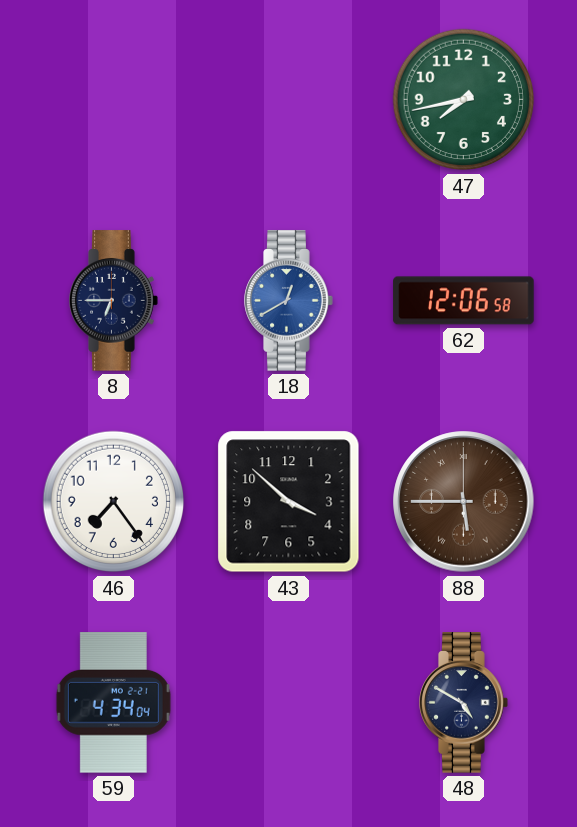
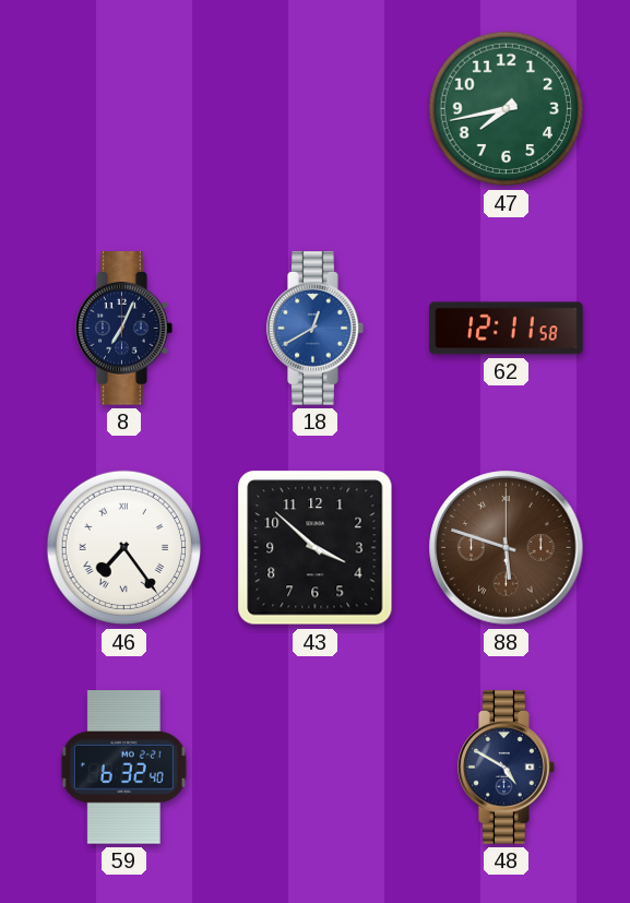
8: 6:45 -> 7:04 (124, 329)
62: 12:06 -> 12:11 (507, 329)
46 numerals: Arabic -> Roman (124, 548)
88: 5:45 -> 5:48 (507, 548)
59: 4:34 -> 6:32 (123, 768)
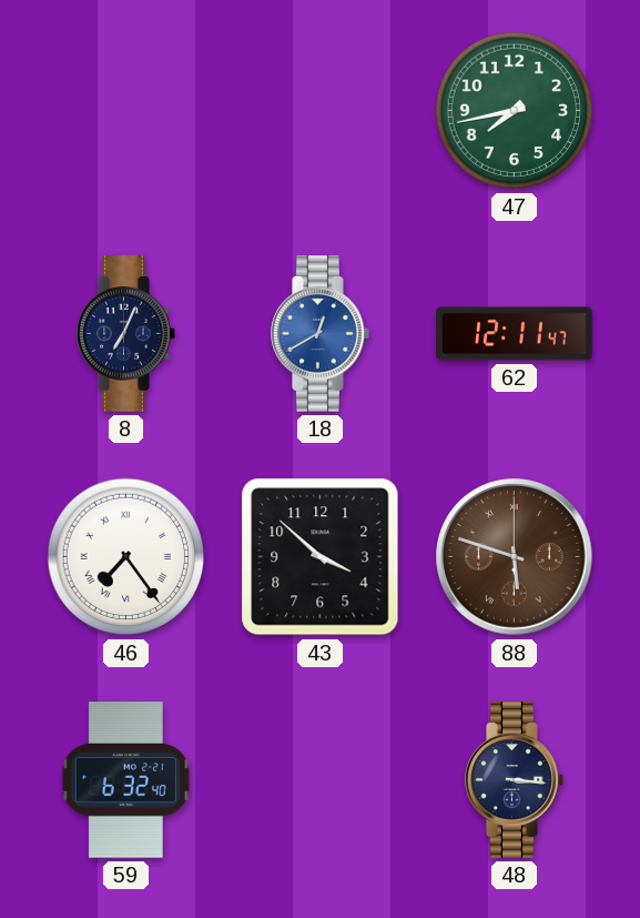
62: 12:11:58 -> 12:11:47 (515, 334)
48: 4:50 -> 3:16 (515, 780)
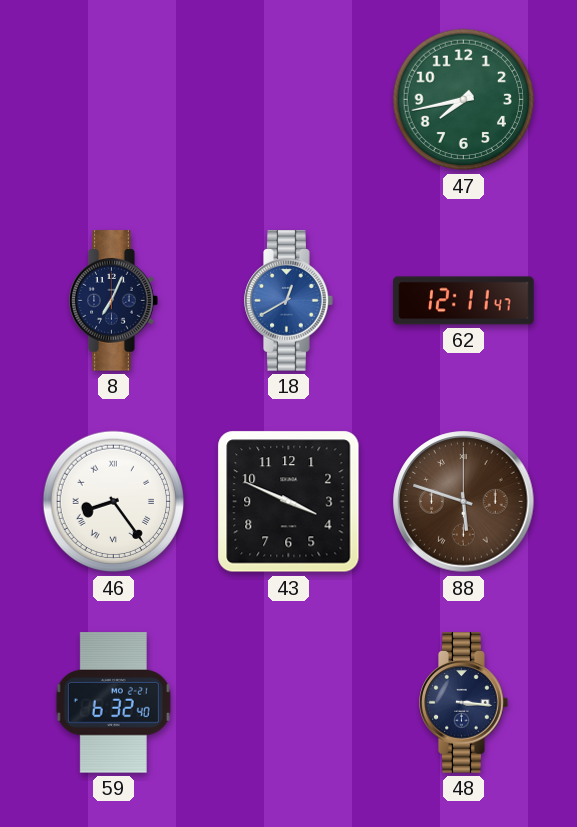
46: 7:24 -> 8:24 (114, 502)
43: 3:52 -> 3:49 (289, 502)
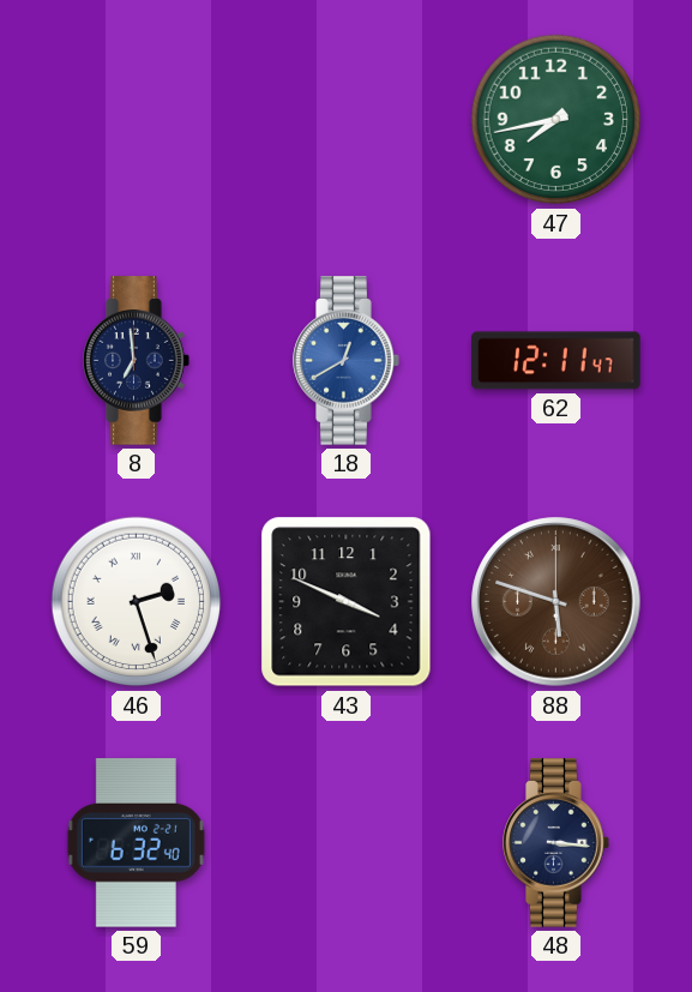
8: 7:04 -> 6:59 (137, 361)
46: 8:24 -> 2:27 (137, 602)
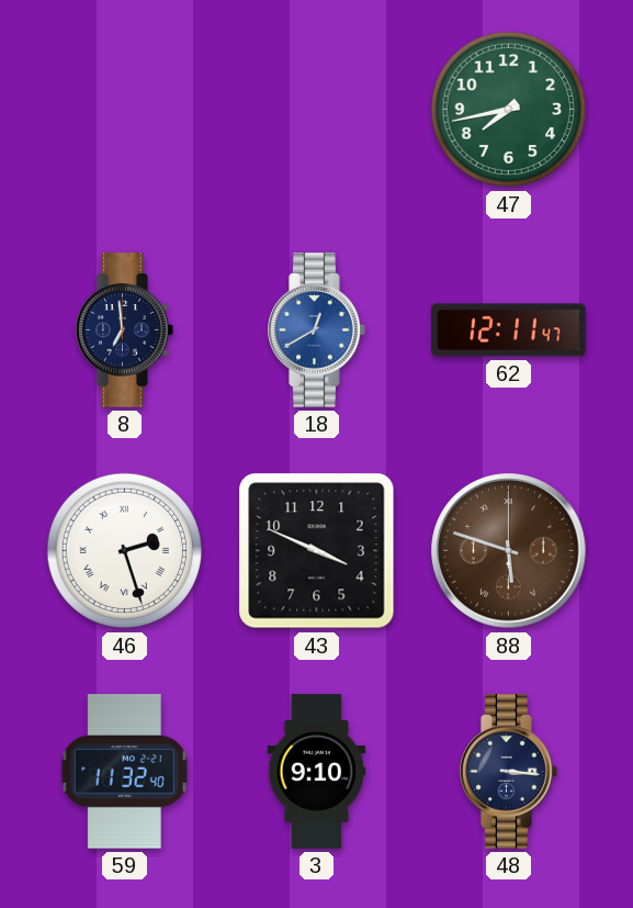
59: 6:32 -> 11:32 (124, 772)
3: none -> 9:10 (317, 772)
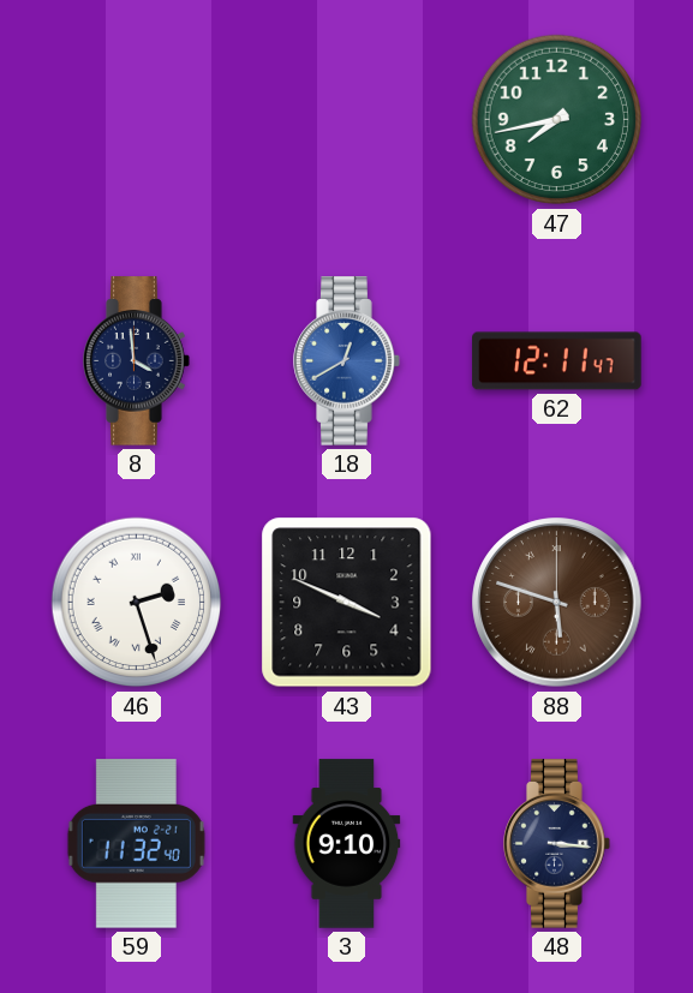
8: 6:59 -> 3:59 (137, 361)
